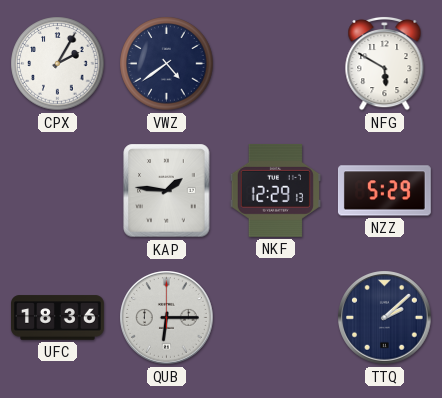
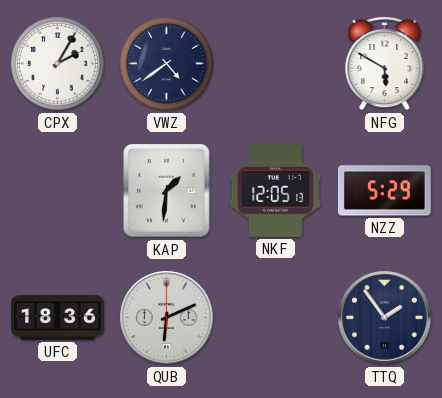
KAP: 1:46 -> 1:31 (167, 191)
NKF: 12:29 -> 12:05 (275, 190)
QUB: 6:15 -> 6:11 (167, 318)
TTQ: 2:08 -> 1:54 (385, 318)
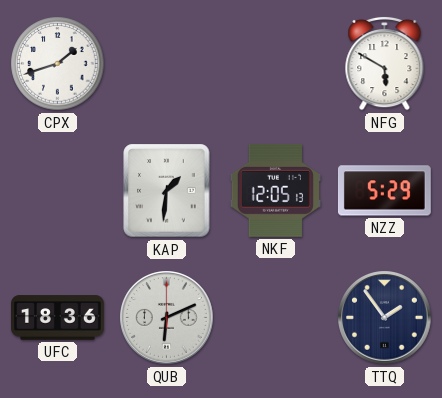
CPX: 2:05 -> 1:42 (58, 64)
VWZ: 4:39 -> none (167, 64)
